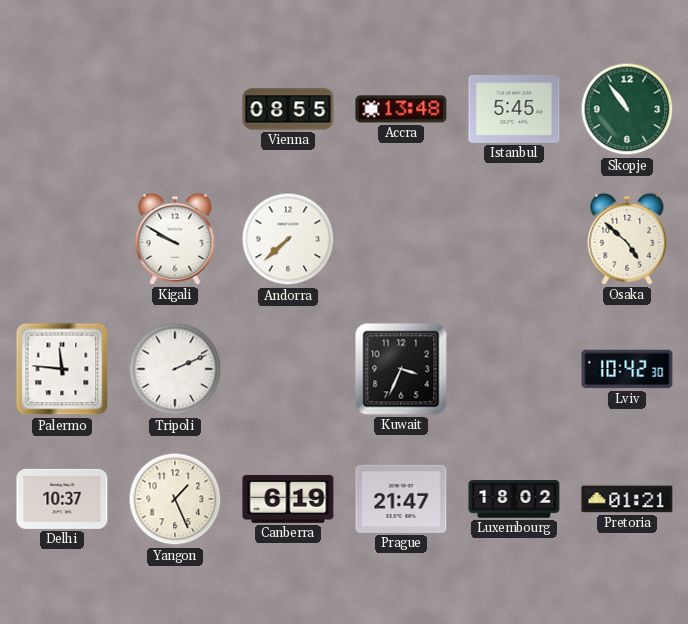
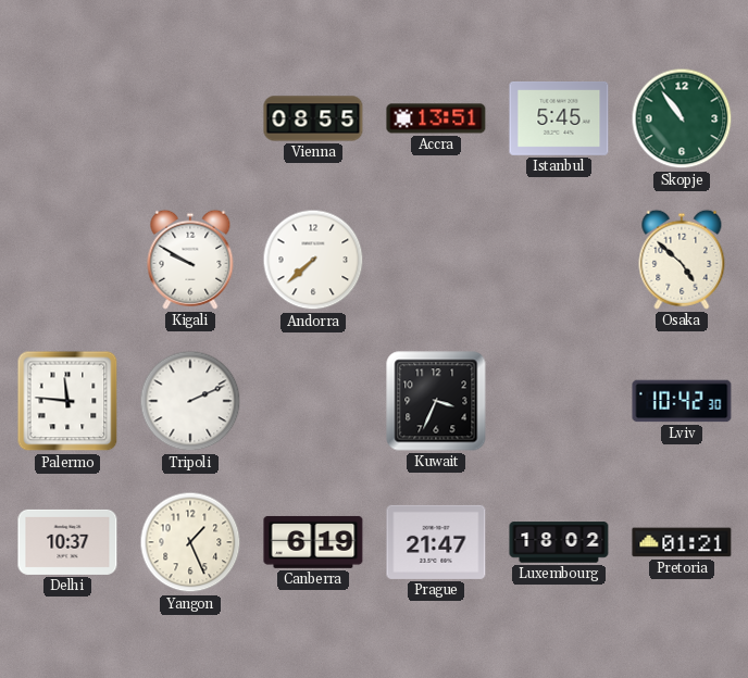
Accra: 13:48 -> 13:51 (436, 118)
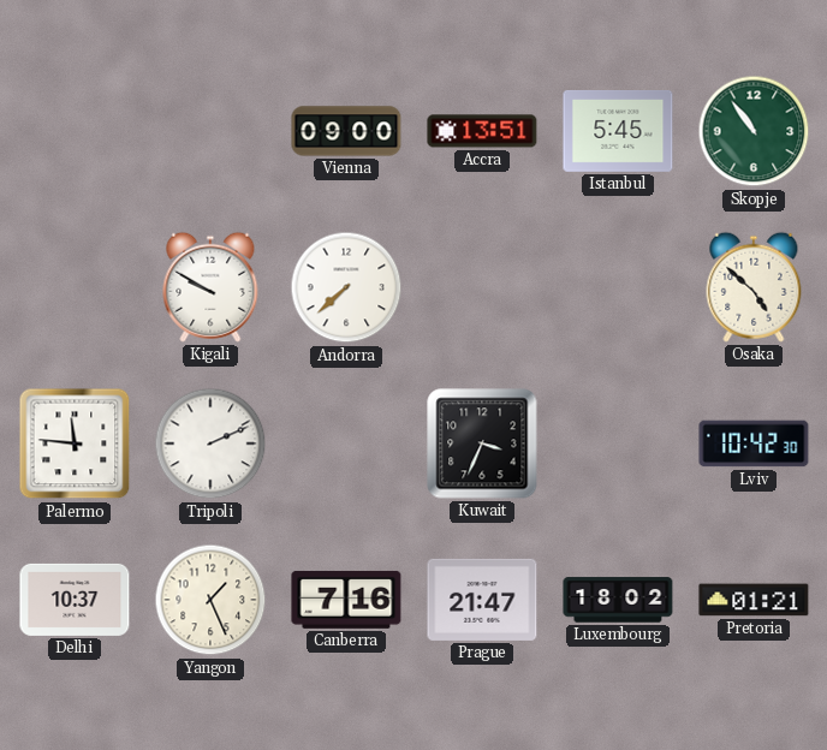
Vienna: 08:55 -> 09:00 (346, 131)
Canberra: 6:19 -> 7:16 (346, 600)
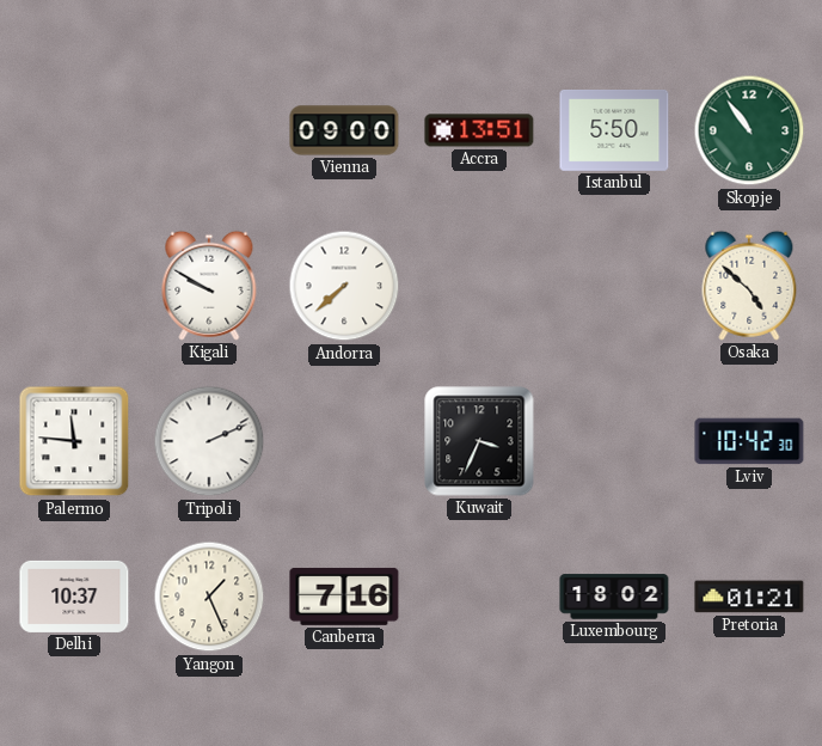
Istanbul: 5:45 -> 5:50 (614, 132)
Prague: 21:47 -> none (482, 600)
